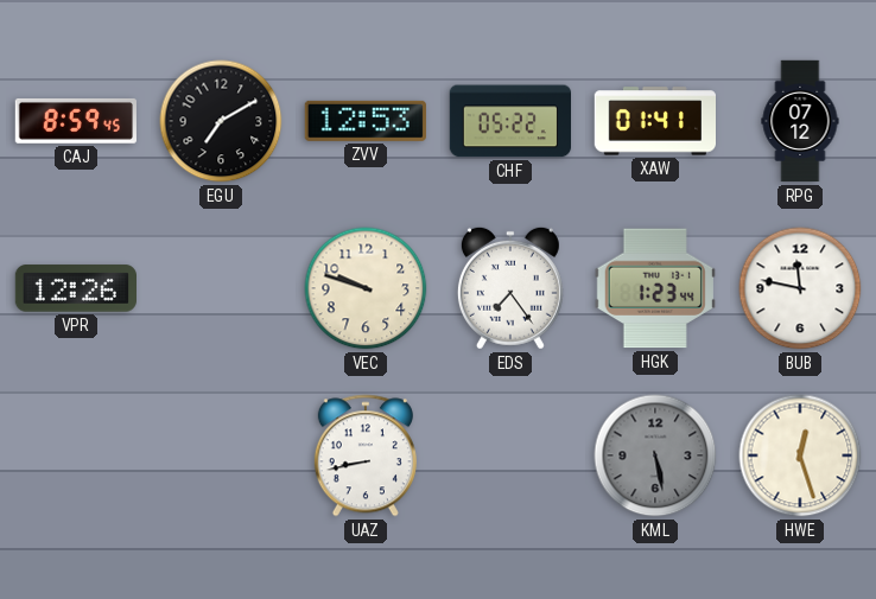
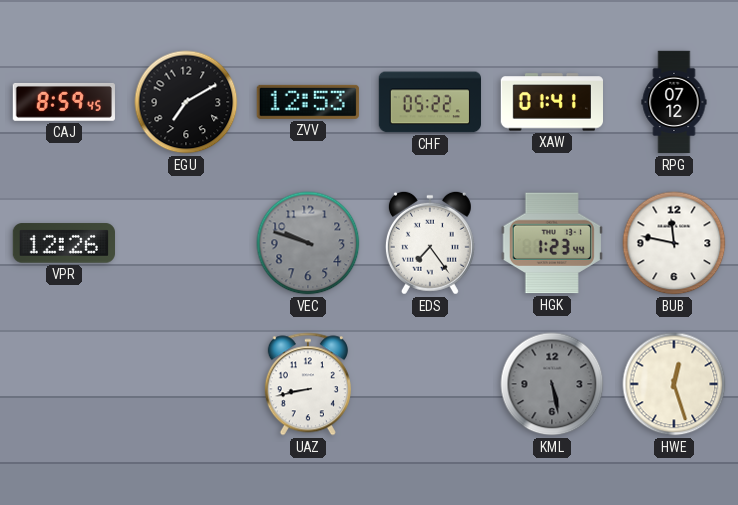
VEC dial: cream -> grey (308, 243)
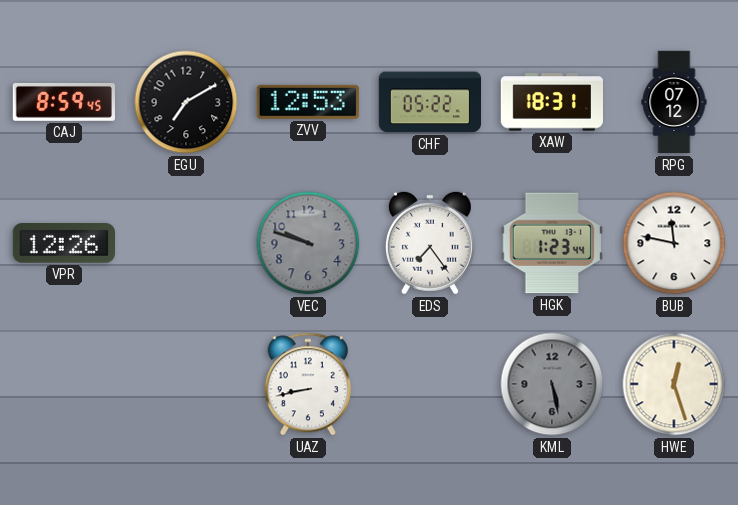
XAW: 01:41 -> 18:31 (551, 102)
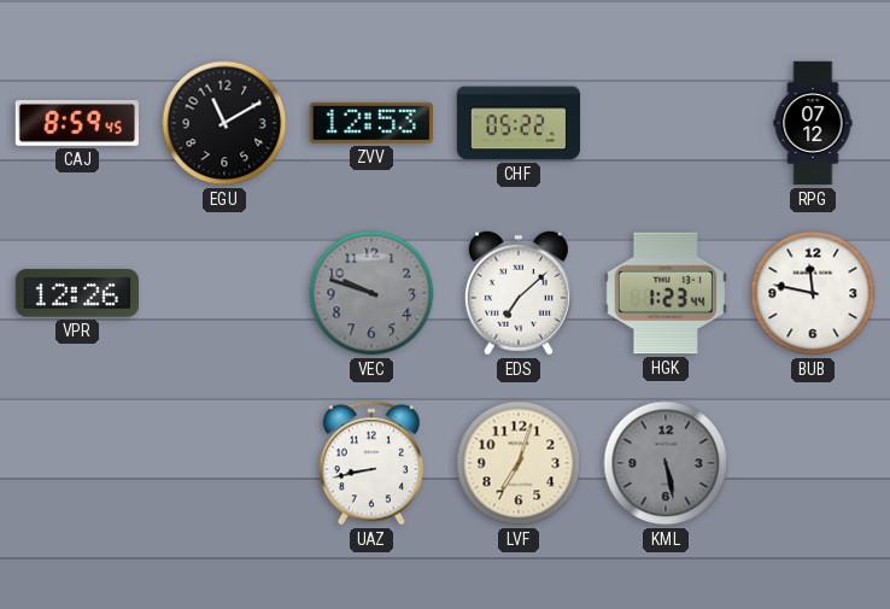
EGU: 7:10 -> 11:10 (224, 123)
XAW: 18:31 -> none (551, 102)
EDS: 7:24 -> 7:08 (519, 293)
LVF: none -> 7:03 (519, 463)
HWE: 12:27 -> none (674, 384)
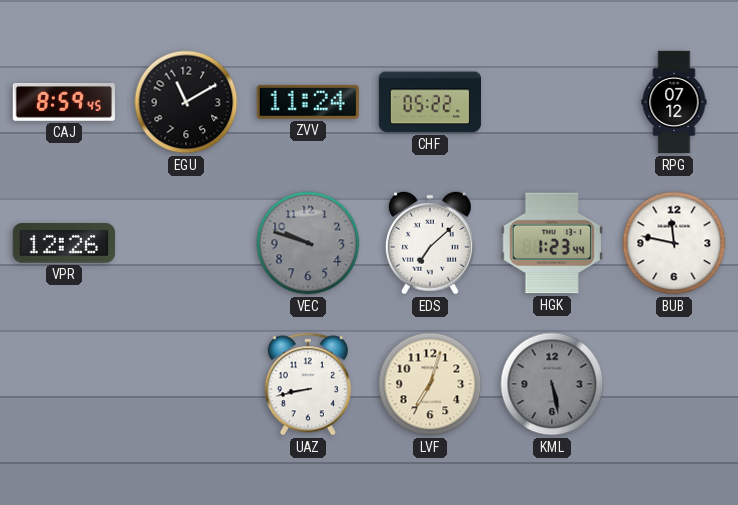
ZVV: 12:53 -> 11:24 (308, 102)
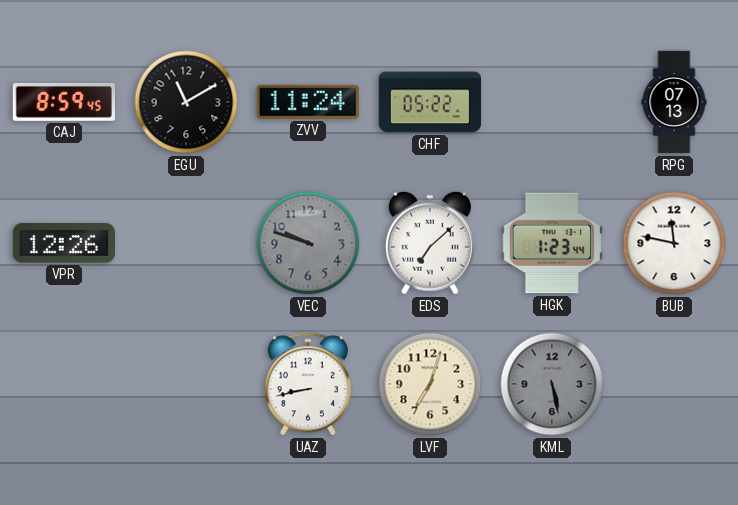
RPG: 07:12 -> 07:13 (674, 102)
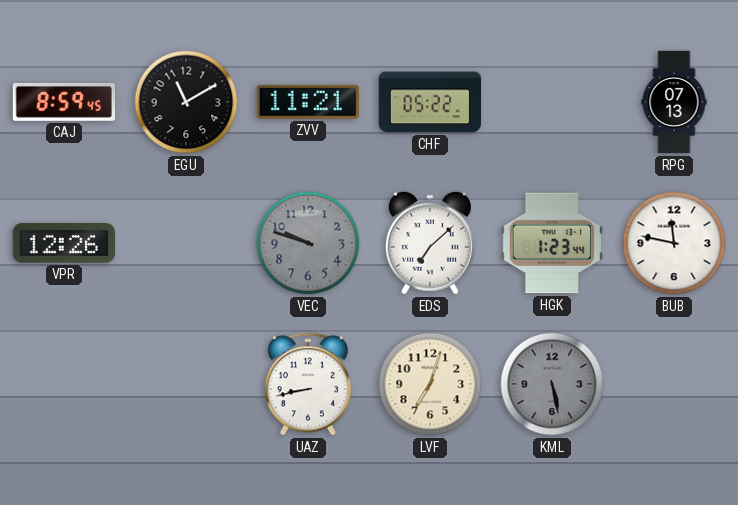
ZVV: 11:24 -> 11:21 (308, 102)
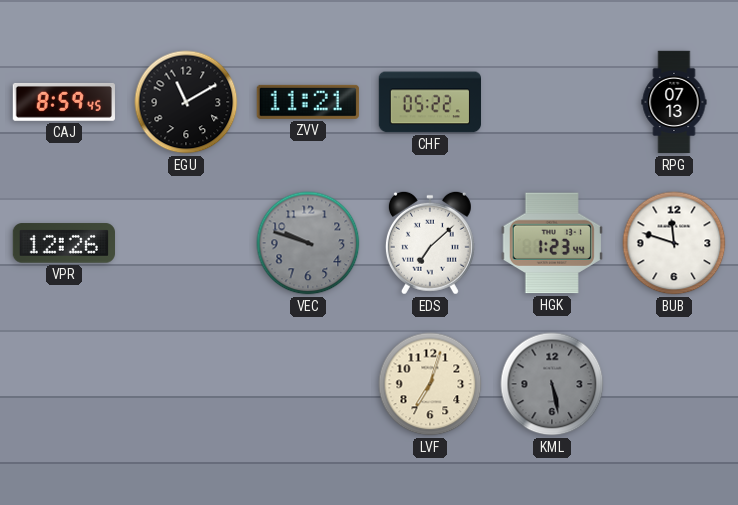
BUB: 11:47 -> 11:48 (674, 243)
UAZ: 8:43 -> none (308, 384)
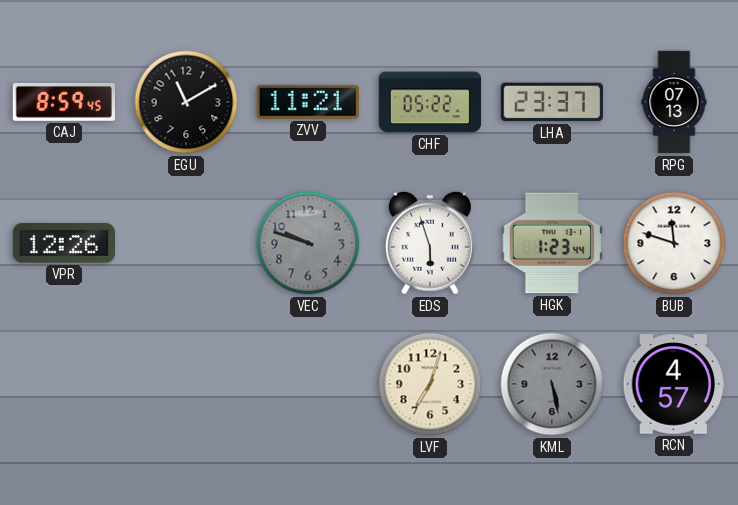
LHA: none -> 23:37 (552, 102)
EDS: 7:08 -> 5:57 (430, 243)
RCN: none -> 4:57 (673, 384)
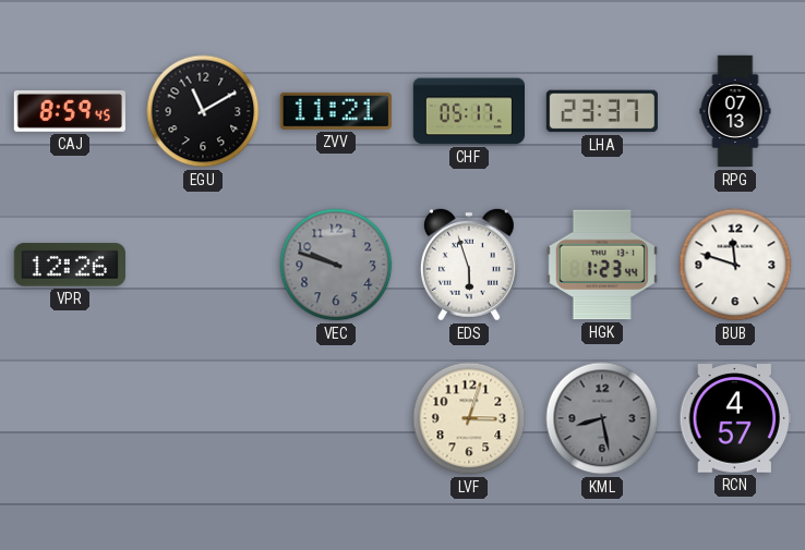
CHF: 05:22 -> 05:17 (468, 111)
LVF: 7:03 -> 3:03 (469, 418)
KML: 5:28 -> 8:28 (602, 418)
